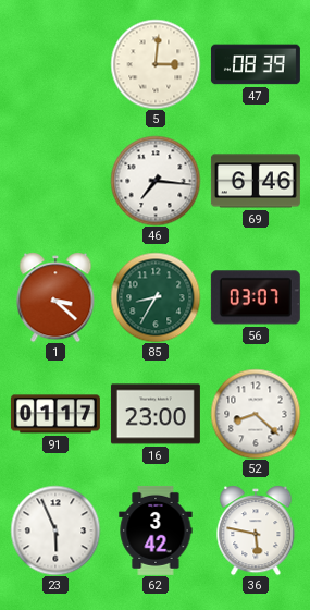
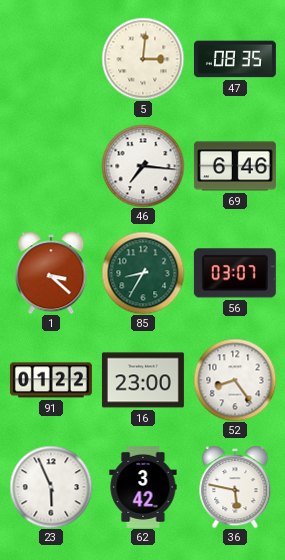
47: 08:39 -> 08:35 (235, 59)
91: 01:17 -> 01:22 (51, 380)
52: 8:22 -> 8:24 (235, 380)
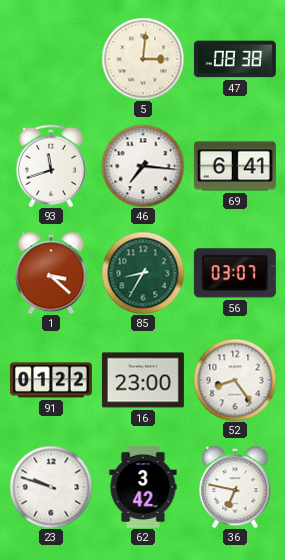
47: 08:35 -> 08:38 (235, 59)
93: none -> 11:42 (51, 165)
69: 6:46 -> 6:41 (235, 166)
23: 5:56 -> 9:48 (51, 487)
36: 5:47 -> 6:47 (235, 487)
